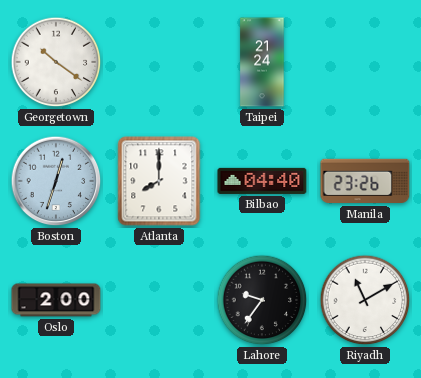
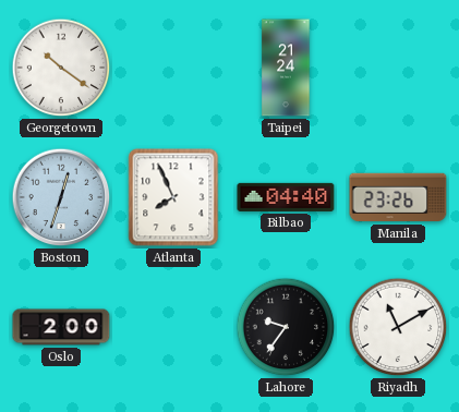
Atlanta: 8:00 -> 7:56 (173, 197)
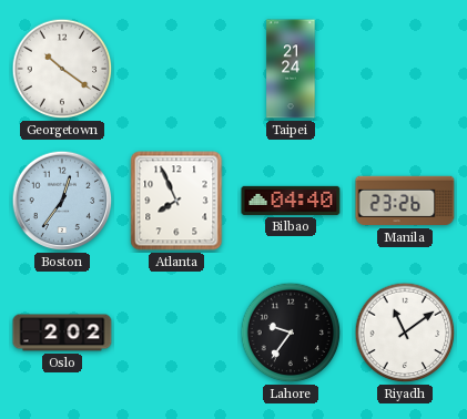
Boston: 12:33 -> 12:36 (62, 201)
Oslo: 2:00 -> 2:02 (62, 333)
Riyadh: 11:10 -> 11:09 (405, 333)
